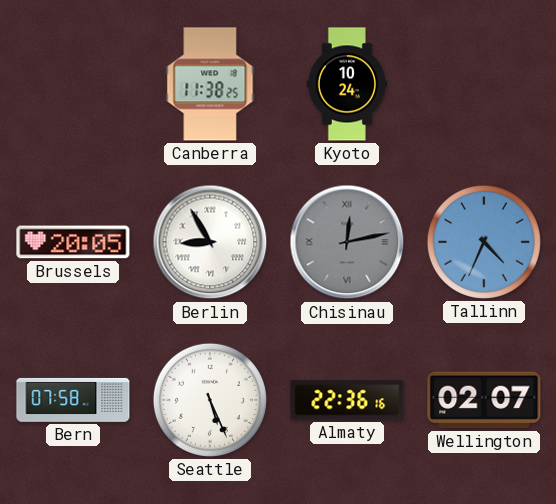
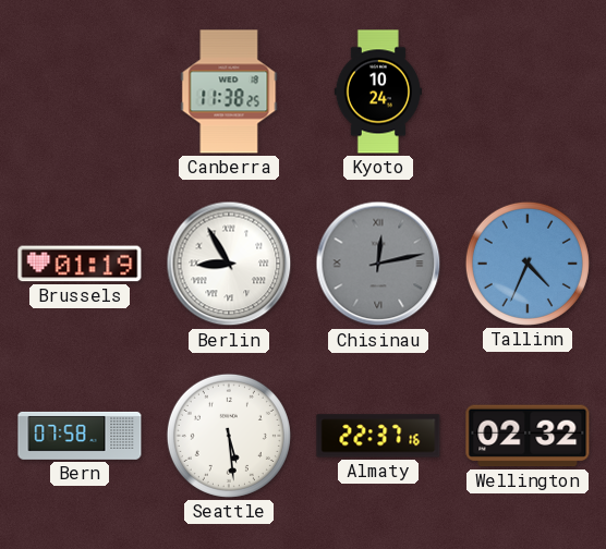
Brussels: 20:05 -> 01:19 (80, 264)
Seattle: 5:26 -> 5:29 (229, 436)
Almaty: 22:36 -> 22:37 (378, 436)
Wellington: 02:07 -> 02:32 (528, 436)
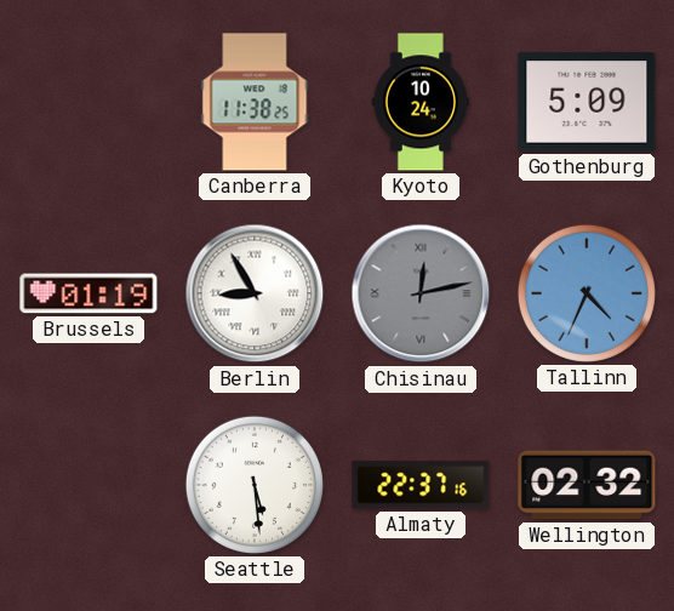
Gothenburg: none -> 5:09 (587, 102)
Bern: 07:58 -> none (80, 436)
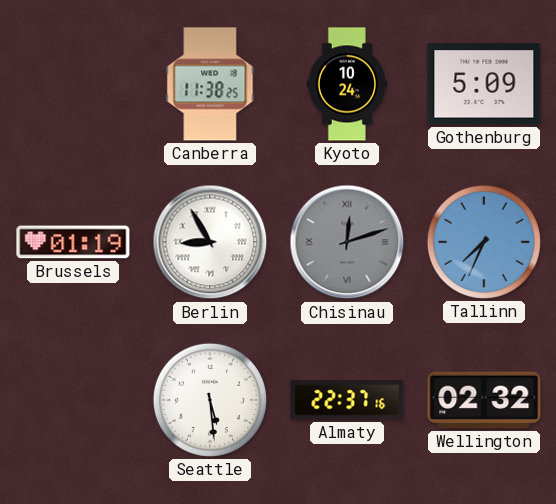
Chisinau: 12:13 -> 12:12 (347, 242)
Tallinn: 4:34 -> 7:34 (484, 242)
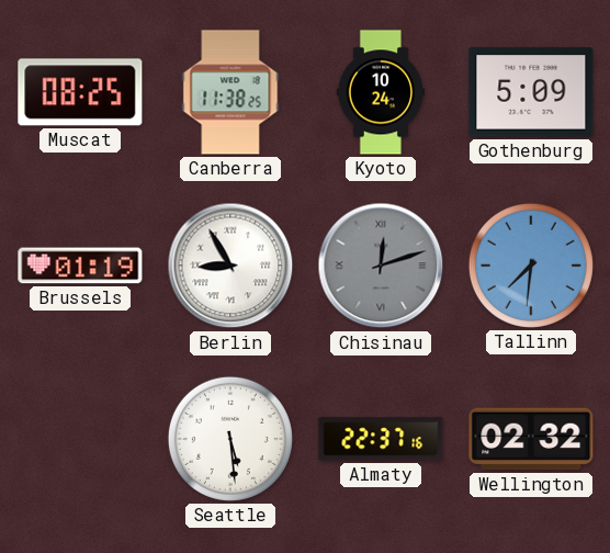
Muscat: none -> 08:25 (80, 92)
Tallinn: 7:34 -> 7:31 (531, 266)
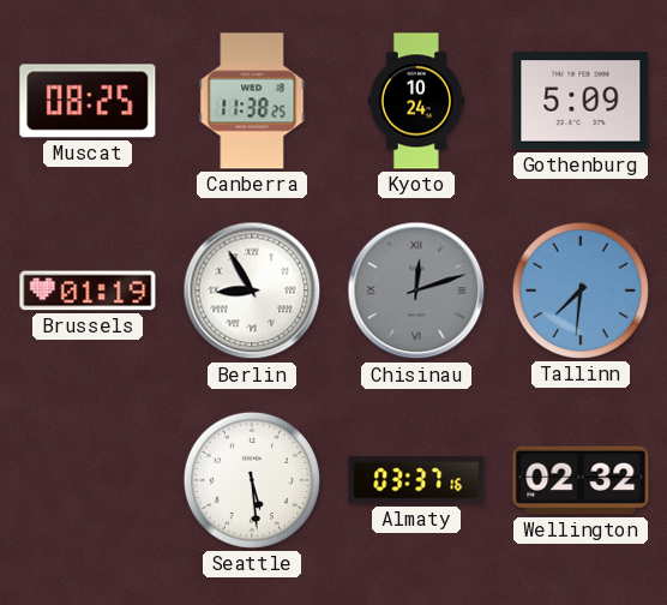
Almaty: 22:37 -> 03:37 (416, 480)
